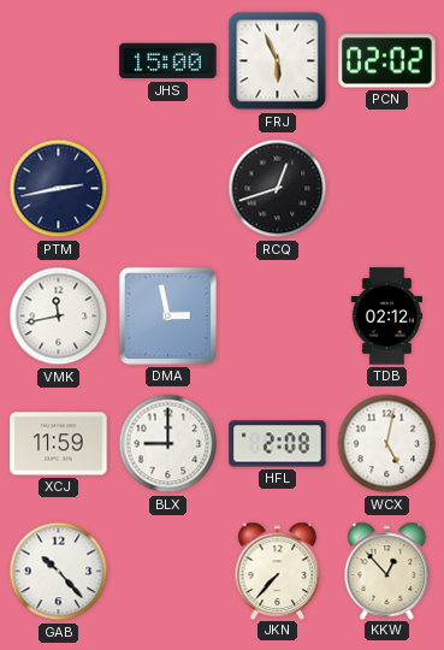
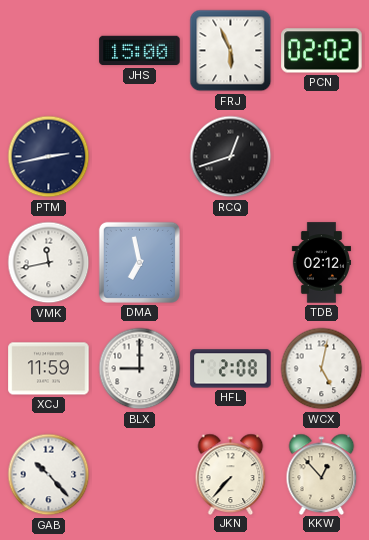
DMA: 2:58 -> 6:58 (139, 262)
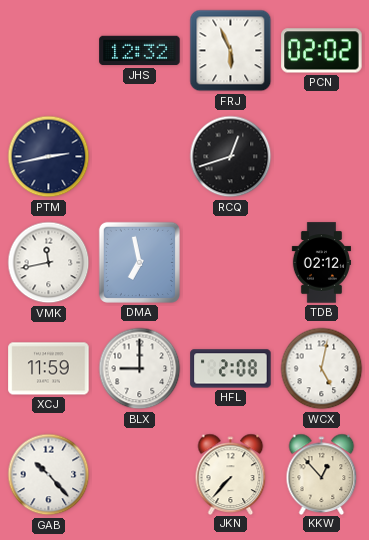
JHS: 15:00 -> 12:32 (140, 51)
